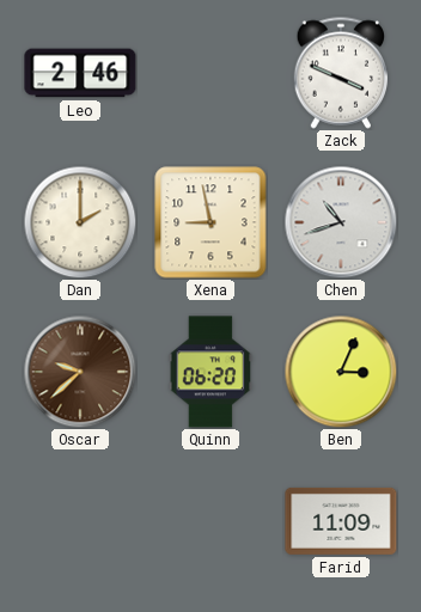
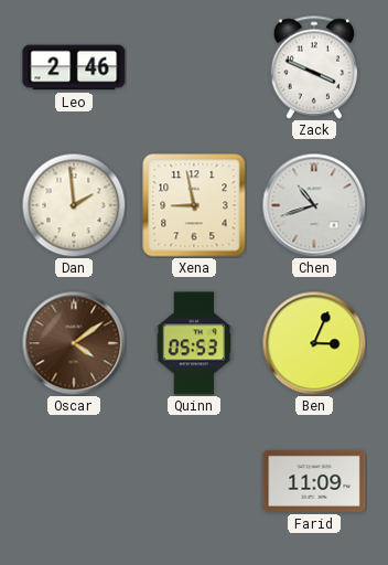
Dan: 2:00 -> 1:59 (74, 205)
Oscar: 9:38 -> 4:09 (74, 343)
Quinn: 06:20 -> 05:53 (194, 343)
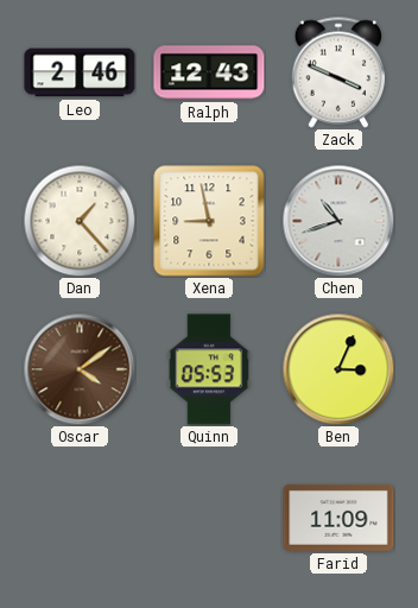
Ralph: none -> 12:43 (209, 72)
Dan: 1:59 -> 1:23 (80, 221)
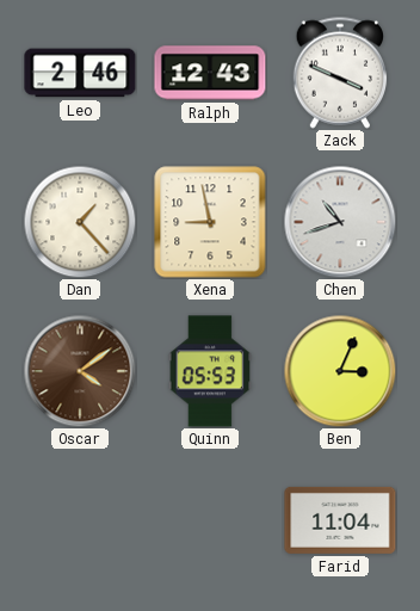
Farid: 11:09 -> 11:04 (340, 520)
